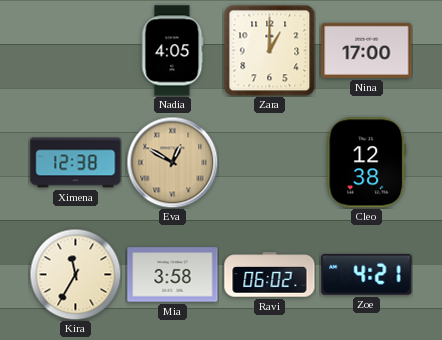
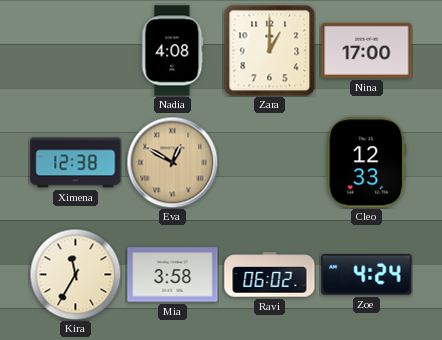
Nadia: 4:05 -> 4:08 (173, 51)
Cleo: 12:38 -> 12:33 (367, 163)
Zoe: 4:21 -> 4:24 (367, 274)
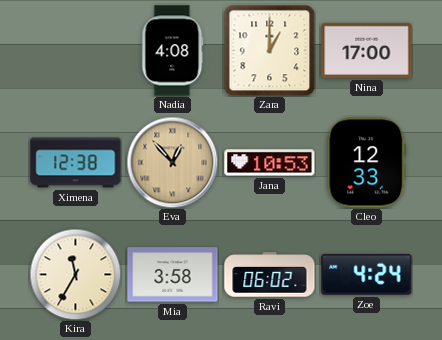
Eva: 12:50 -> 12:53 (172, 162)
Jana: none -> 10:53 (270, 163)
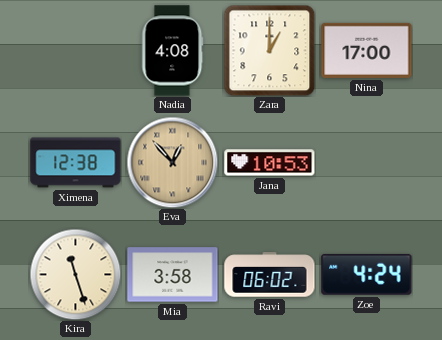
Cleo: 12:33 -> none (367, 163)
Kira: 11:35 -> 11:27 (75, 274)
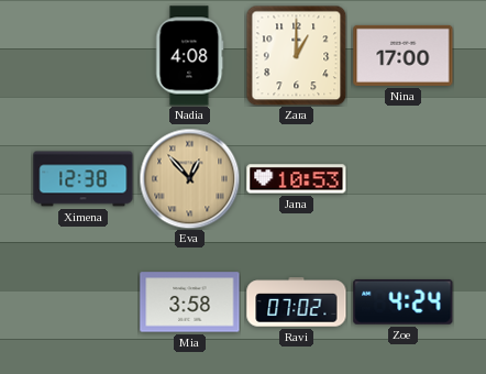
Kira: 11:27 -> none (75, 274)
Ravi: 06:02 -> 07:02 (297, 302)
